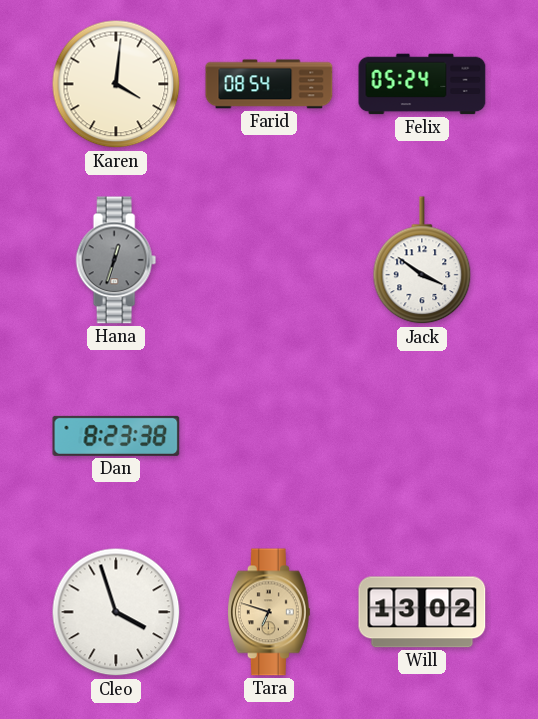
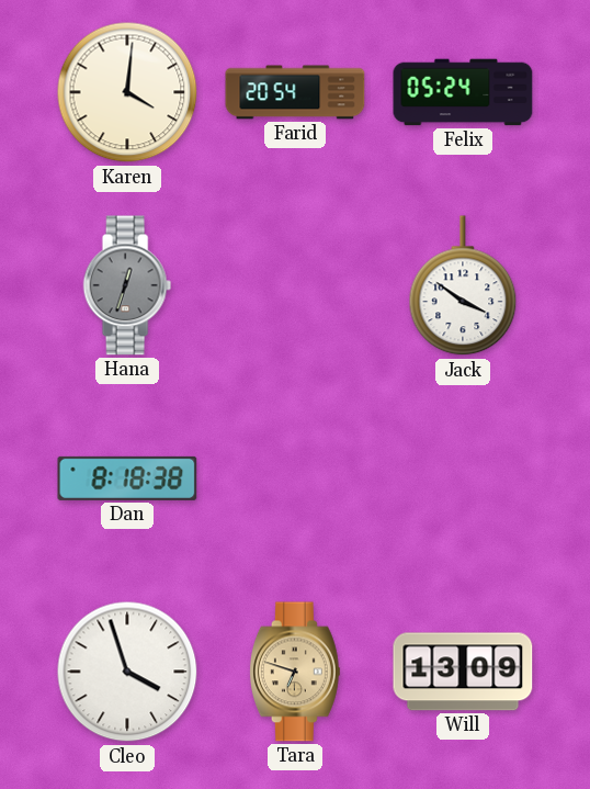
Farid: 08:54 -> 20:54 (295, 92)
Dan: 8:23 -> 8:18 (127, 478)
Will: 13:02 -> 13:09 (463, 672)
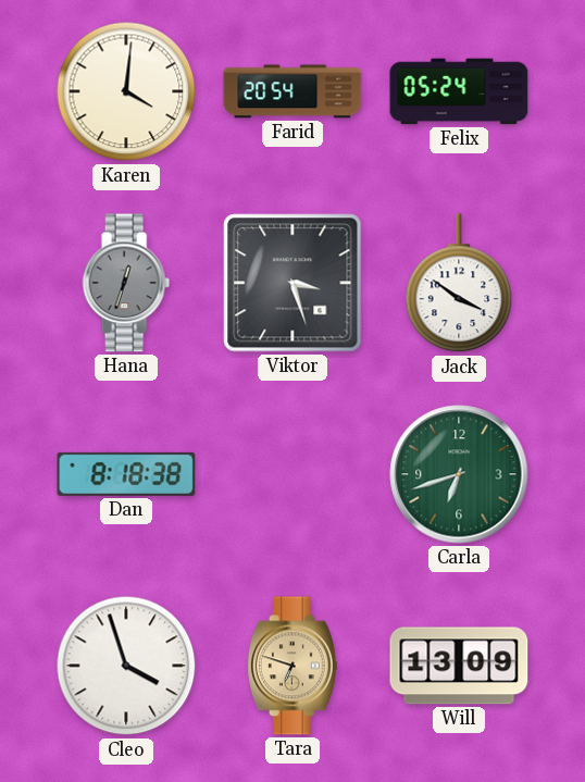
Viktor: none -> 3:27 (292, 283)
Carla: none -> 6:42 (459, 474)
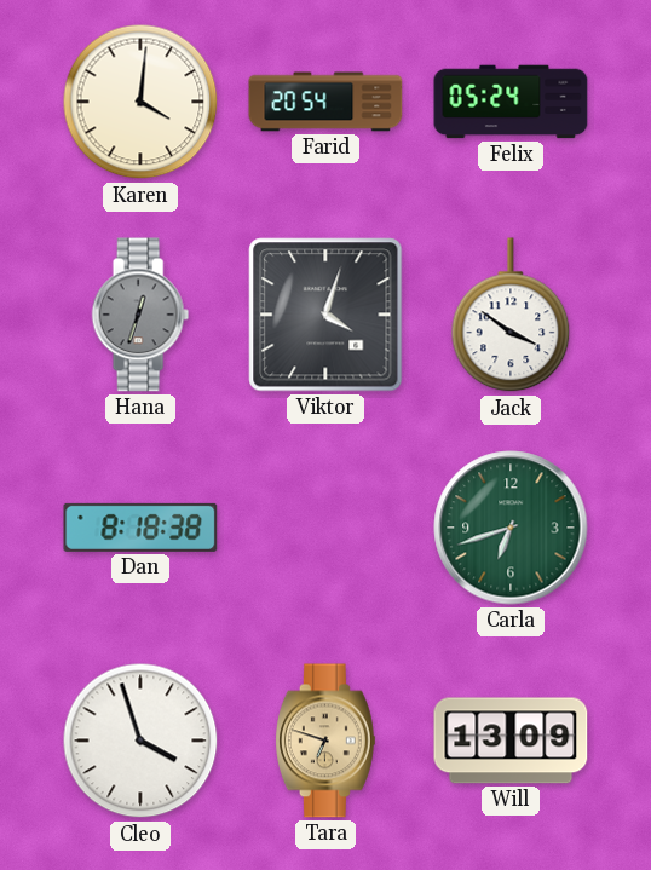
Viktor: 3:27 -> 4:03 (325, 315)
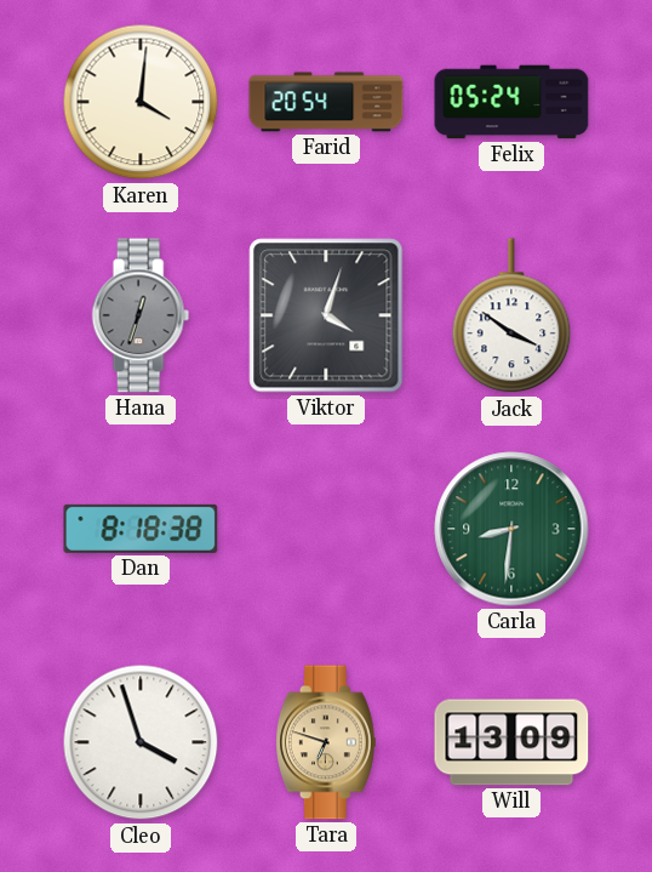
Carla: 6:42 -> 8:31 (511, 529)
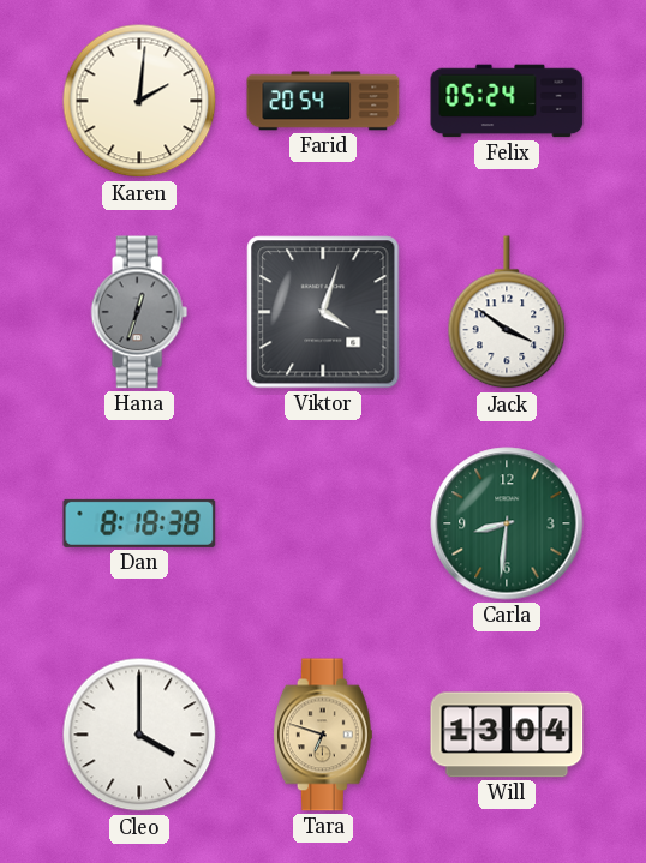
Karen: 4:01 -> 2:01 (139, 101)
Cleo: 3:57 -> 4:00 (139, 735)
Will: 13:09 -> 13:04 (507, 735)
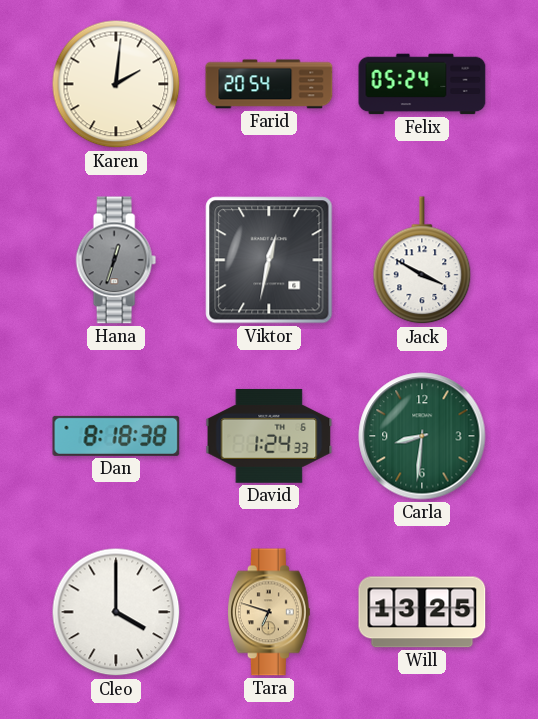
Viktor: 4:03 -> 12:32 (269, 260)
Jack: 3:51 -> 3:50 (422, 261)
David: none -> 1:24 (269, 436)
Will: 13:04 -> 13:25 (422, 612)
